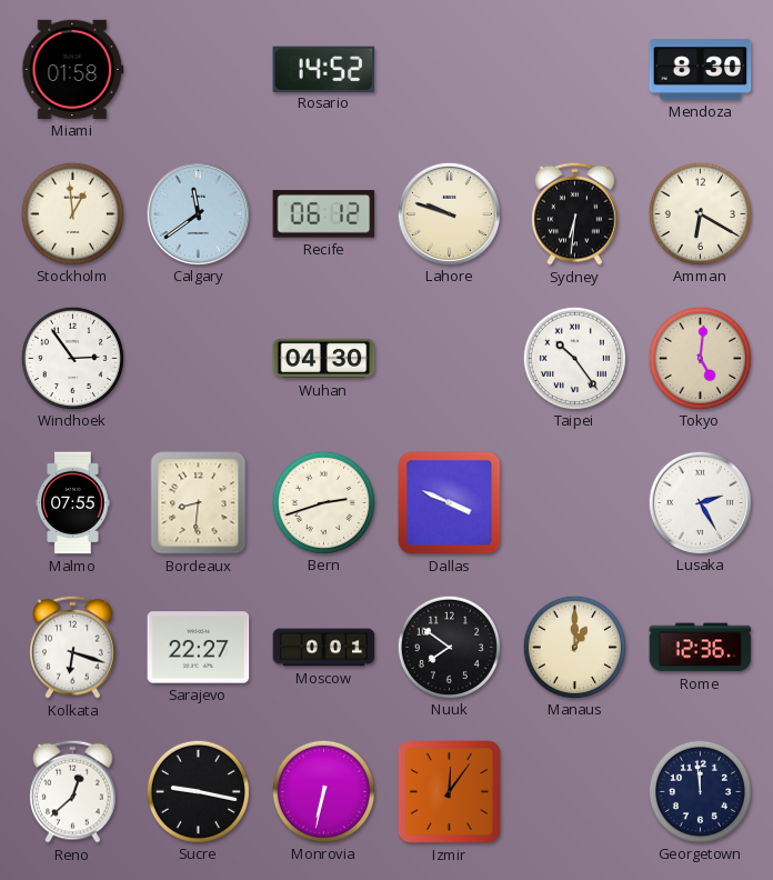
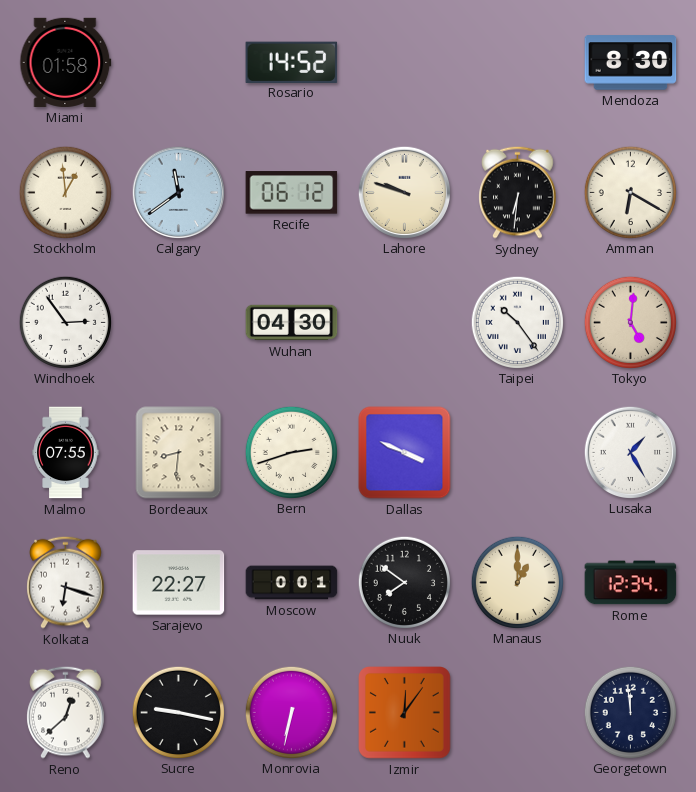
Lusaka: 2:25 -> 1:25 (630, 452)
Rome: 12:36 -> 12:34 (631, 583)
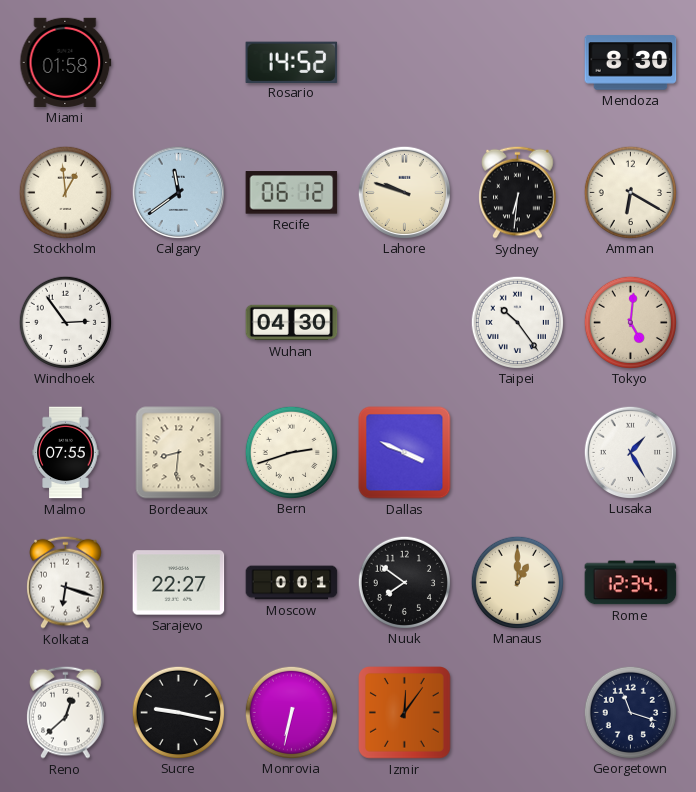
Georgetown: 11:59 -> 11:18 (630, 712)
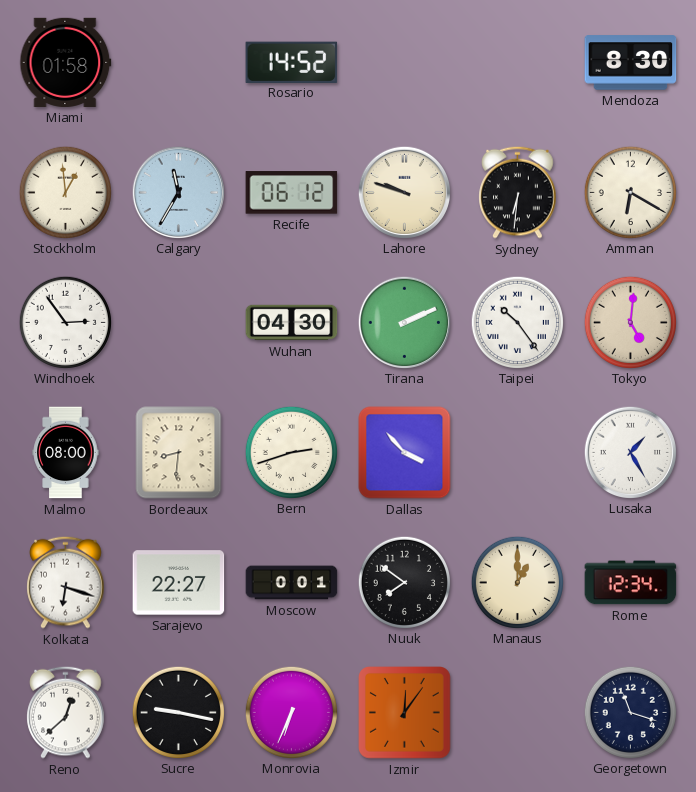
Calgary: 11:39 -> 11:35 (178, 192)
Tirana: none -> 2:11 (404, 322)
Malmo: 07:55 -> 08:00 (66, 453)
Dallas: 3:49 -> 3:53 (405, 453)
Monrovia: 6:32 -> 6:34 (291, 712)
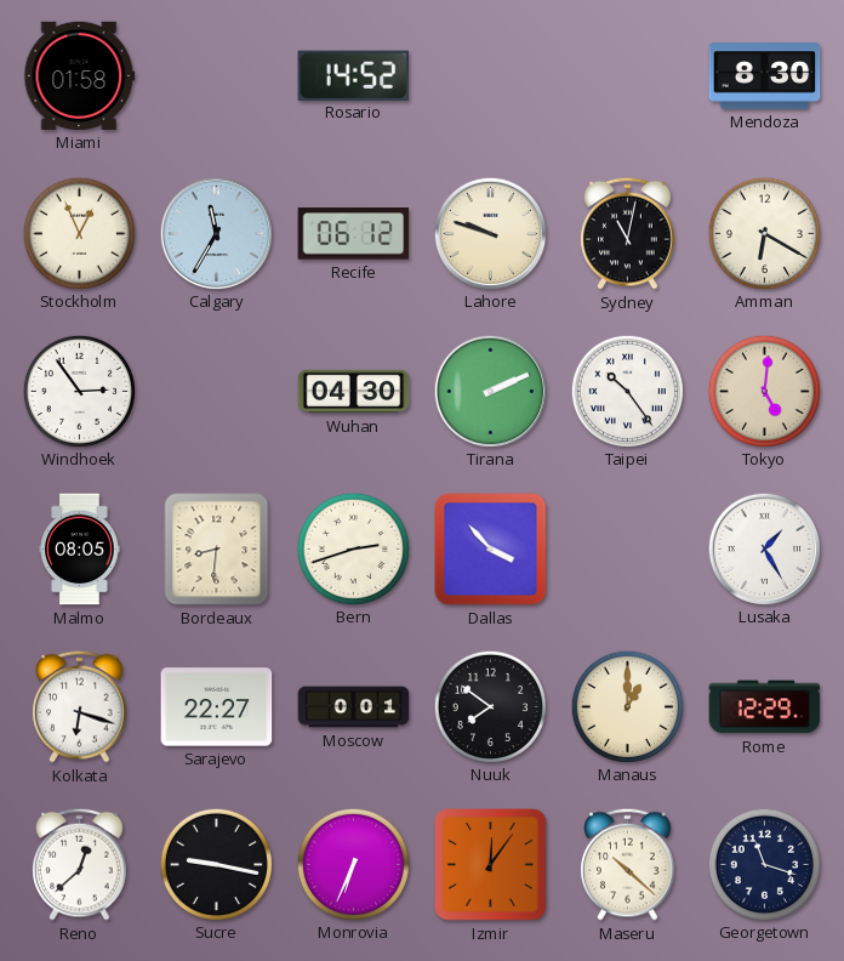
Stockholm: 12:59 -> 12:56 (79, 233)
Sydney: 6:31 -> 11:02 (628, 233)
Malmo: 08:00 -> 08:05 (80, 550)
Rome: 12:34 -> 12:29 (765, 707)
Maseru: none -> 10:22 (628, 864)
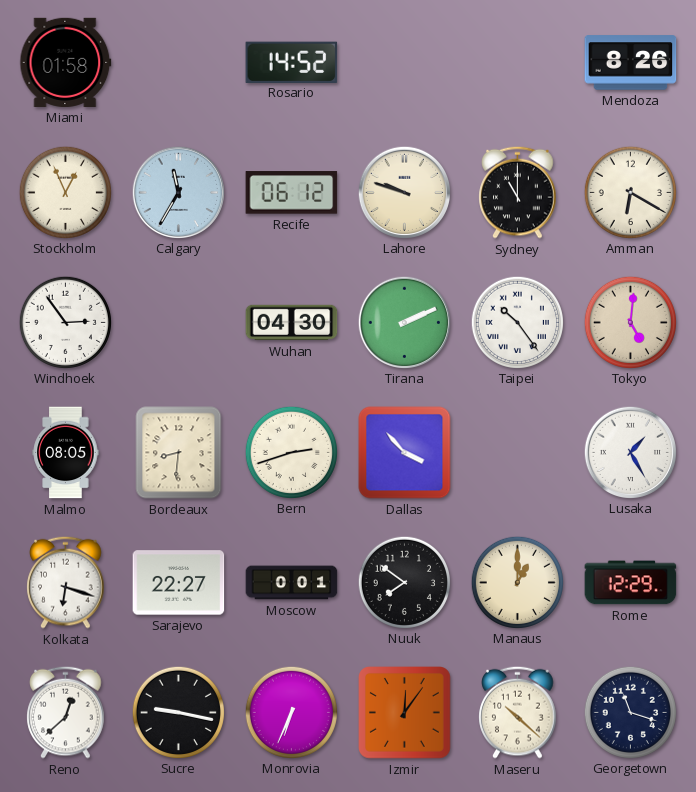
Mendoza: 8:30 -> 8:26 (631, 63)
Sydney: 11:02 -> 11:00 (518, 192)
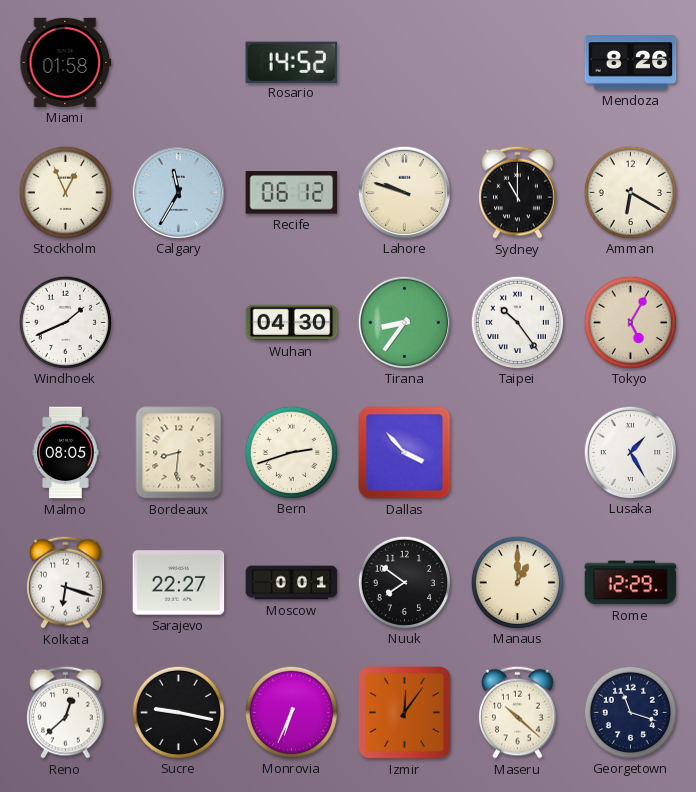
Windhoek: 2:54 -> 1:41 (65, 322)
Tirana: 2:11 -> 8:36 (404, 322)
Tokyo: 5:01 -> 5:05 (630, 322)
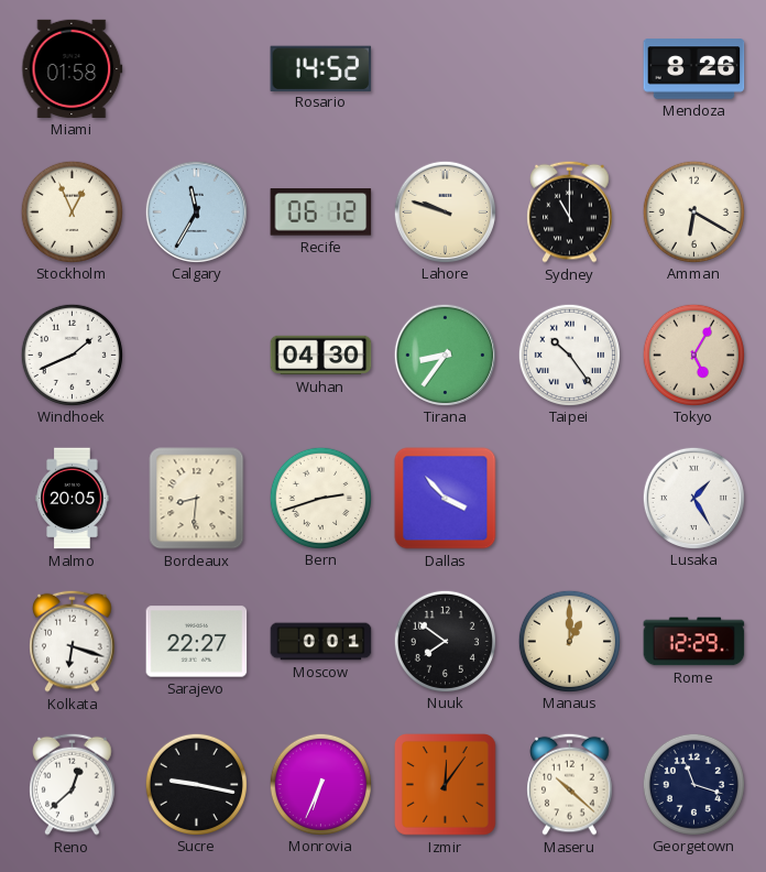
Malmo: 08:05 -> 20:05 (73, 499)
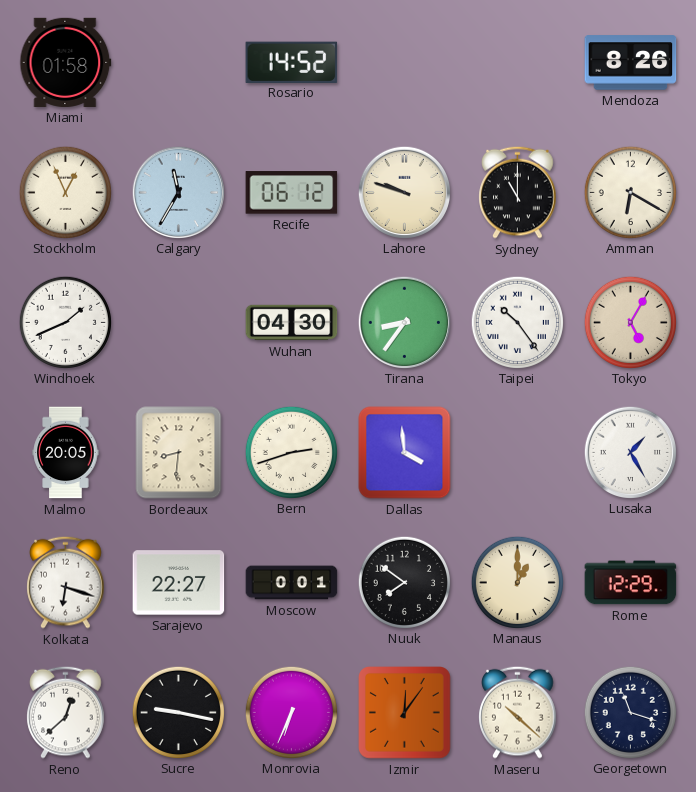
Dallas: 3:53 -> 3:59 (405, 453)
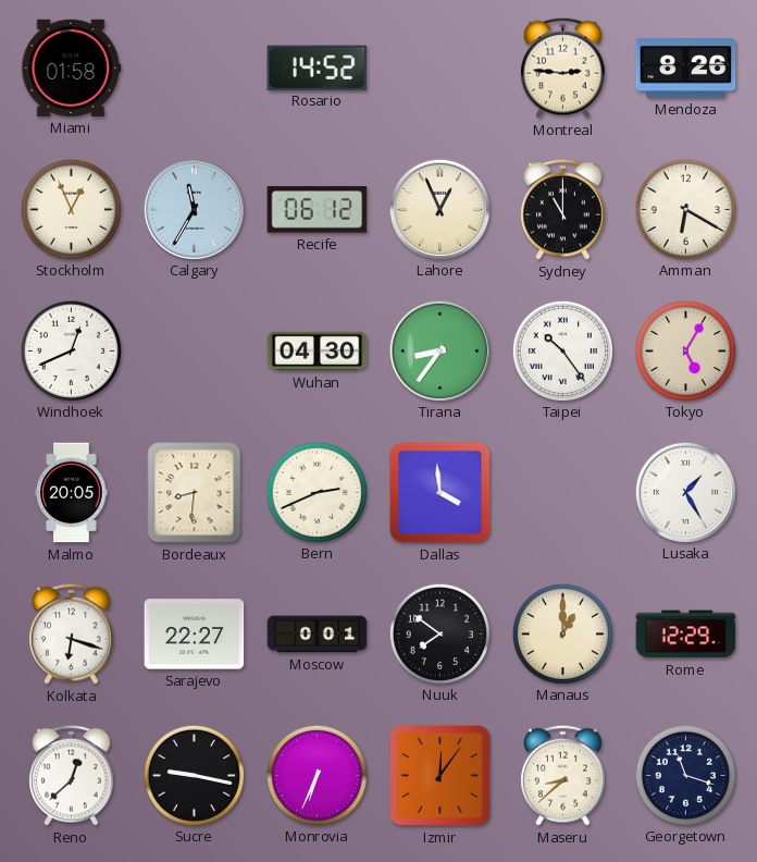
Montreal: none -> 2:46 (563, 67)
Lahore: 9:48 -> 12:56 (439, 209)
Windhoek: 1:41 -> 12:41 (71, 350)
Bern: 2:42 -> 2:41 (317, 492)
Maseru: 10:22 -> 8:38 (563, 775)
